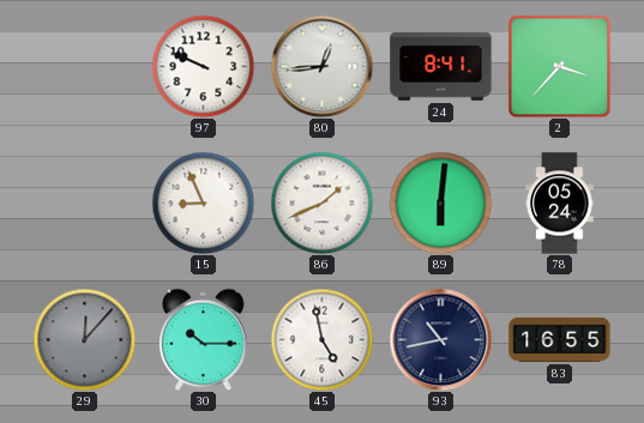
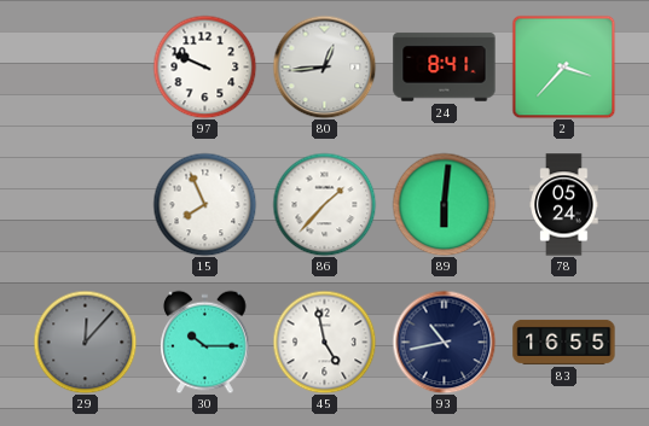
15: 8:56 -> 7:56 (204, 204)
86: 1:41 -> 1:37 (324, 204)
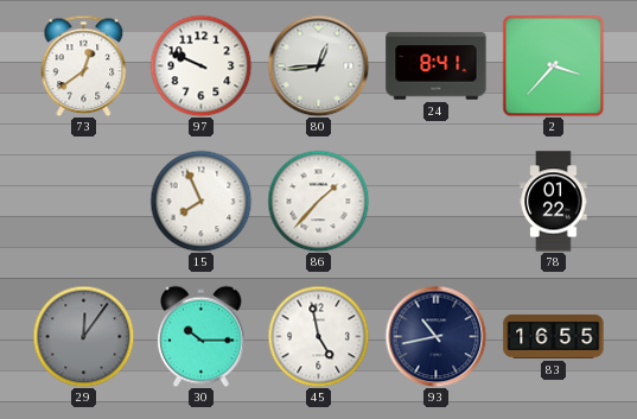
73: none -> 12:39 (84, 65)
89: 6:01 -> none (444, 204)
78: 05:24 -> 01:22 (554, 202)
29: 12:07 -> 12:06 (83, 336)
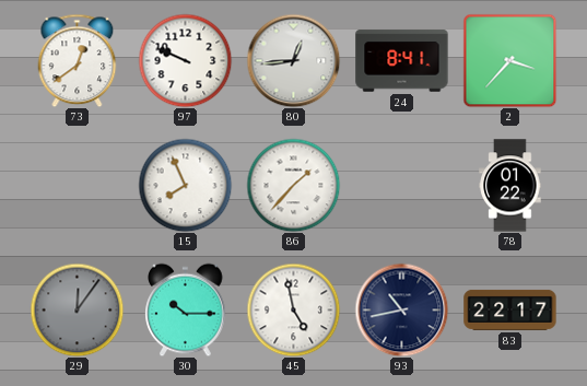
83: 16:55 -> 22:17 (510, 309)
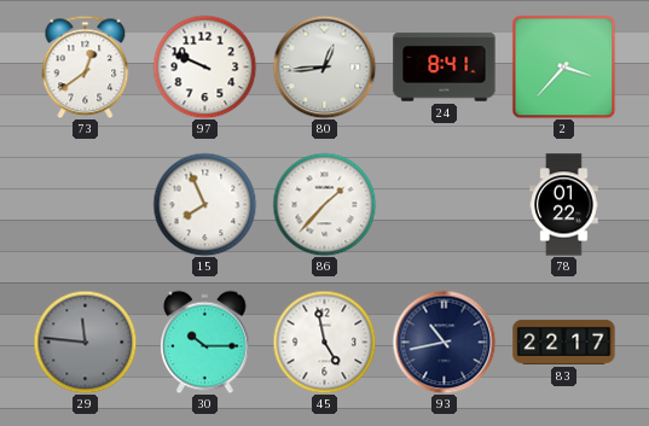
29: 12:06 -> 11:46 (85, 342)
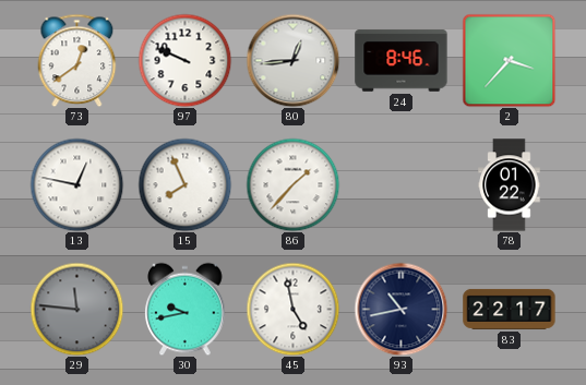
24: 8:41 -> 8:46 (402, 61)
13: none -> 12:47 (76, 184)
30: 10:15 -> 9:43 (186, 309)
